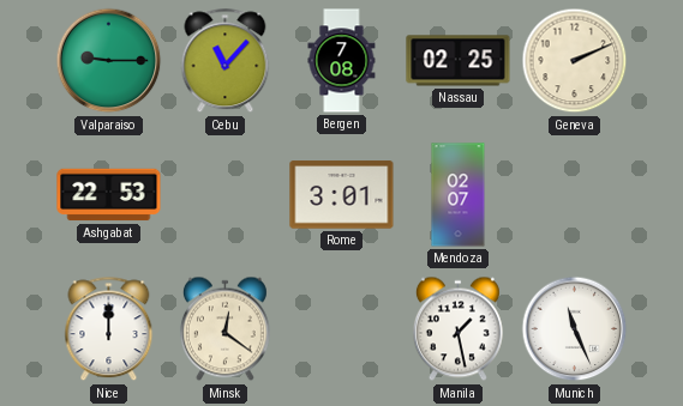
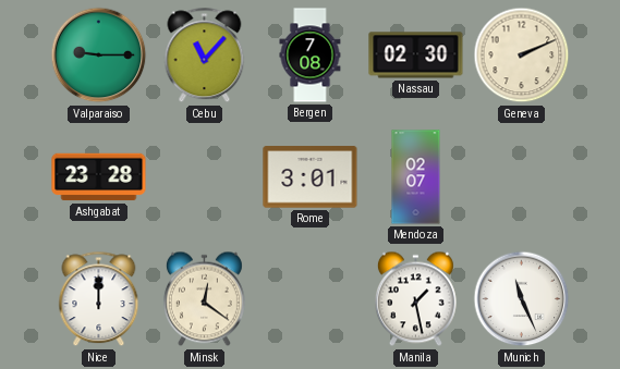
Nassau: 02:25 -> 02:30 (416, 56)
Ashgabat: 22:53 -> 23:28 (99, 177)
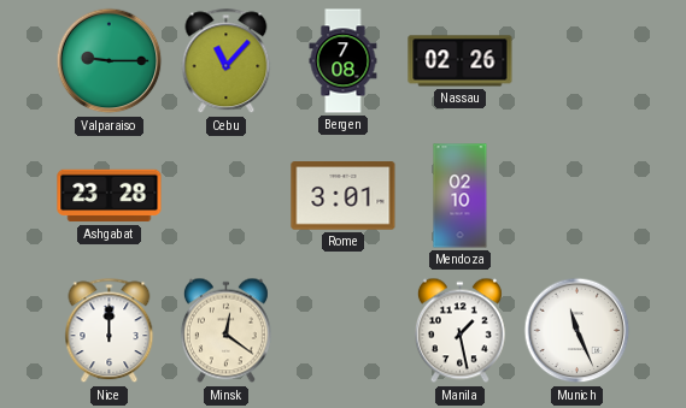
Nassau: 02:30 -> 02:26 (461, 61)
Geneva: 2:11 -> none (522, 56)
Mendoza: 02:07 -> 02:10 (461, 196)
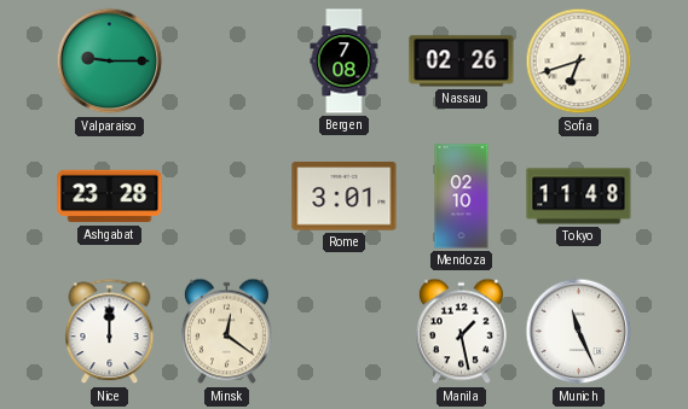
Cebu: 11:07 -> none (227, 61)
Sofia: none -> 6:42 (579, 62)
Tokyo: none -> 11:48 (579, 197)
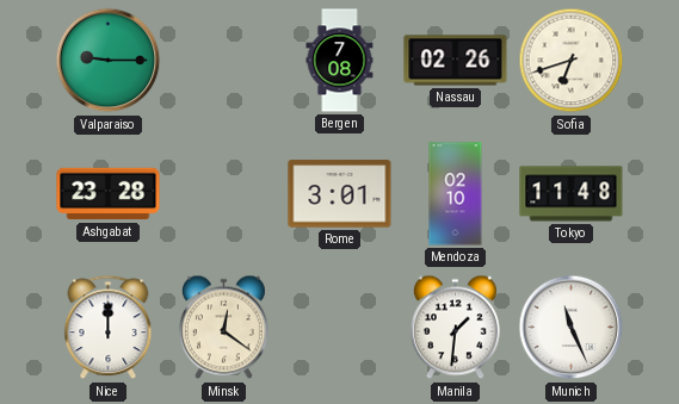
Manila: 1:28 -> 1:31 (455, 328)
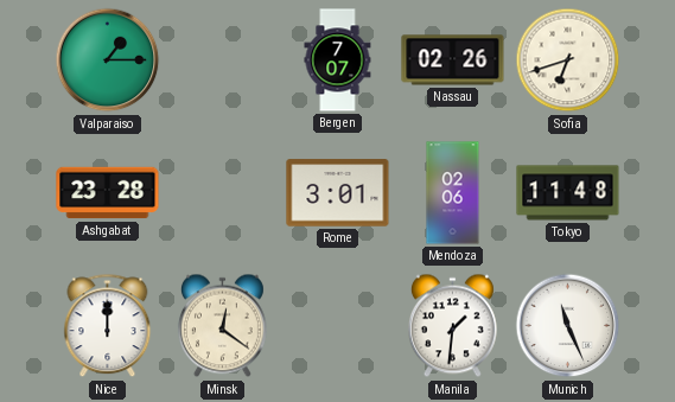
Valparaiso: 9:15 -> 1:15 (108, 60)
Bergen: 7:08 -> 7:07 (338, 60)
Mendoza: 02:10 -> 02:06 (453, 193)
